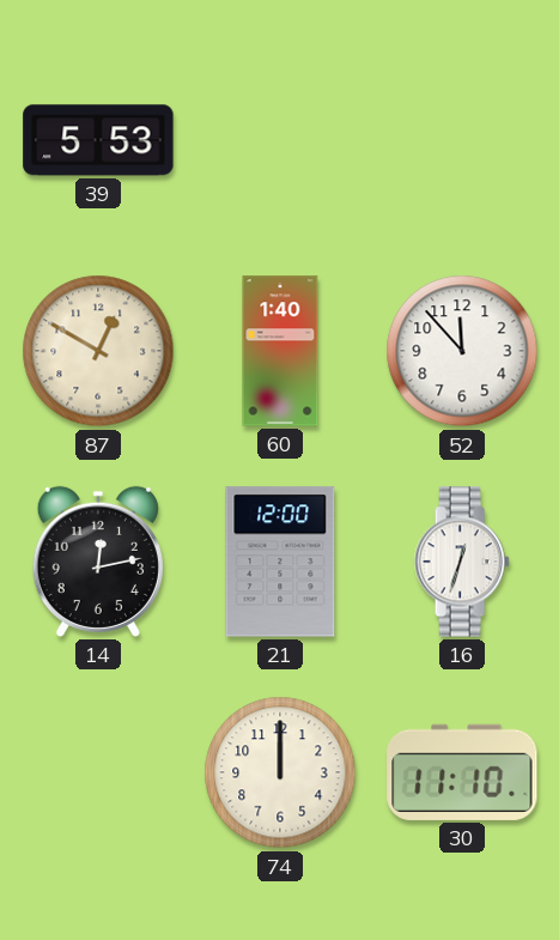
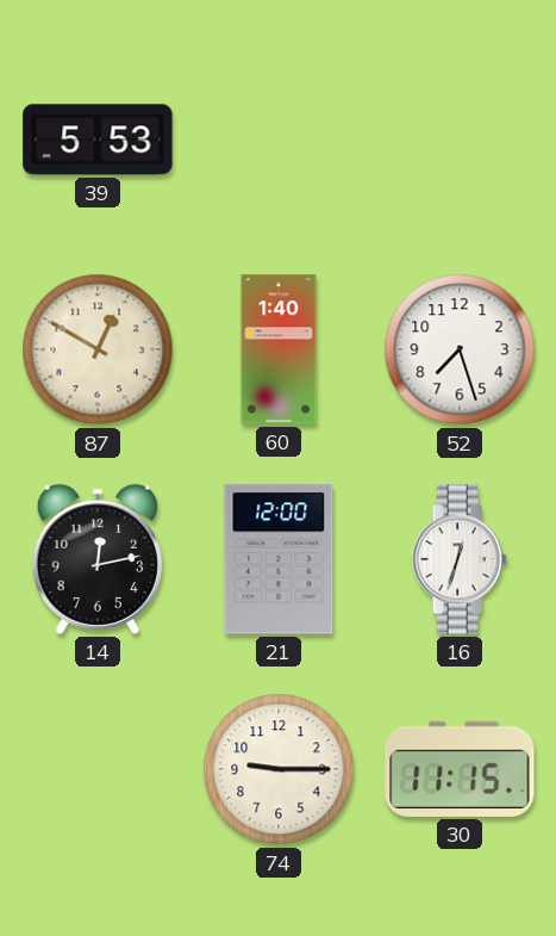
52: 11:53 -> 7:27 (460, 349)
74: 12:00 -> 9:15 (279, 769)
30: 11:10 -> 11:15 (460, 769)
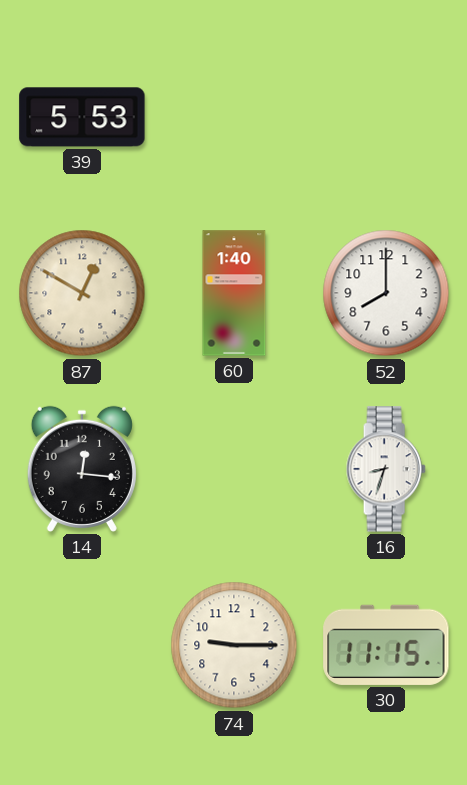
52: 7:27 -> 8:00 (386, 293)
14: 12:13 -> 12:16 (82, 469)
21: 12:00 -> none (279, 559)
16: 12:33 -> 8:33 (386, 469)
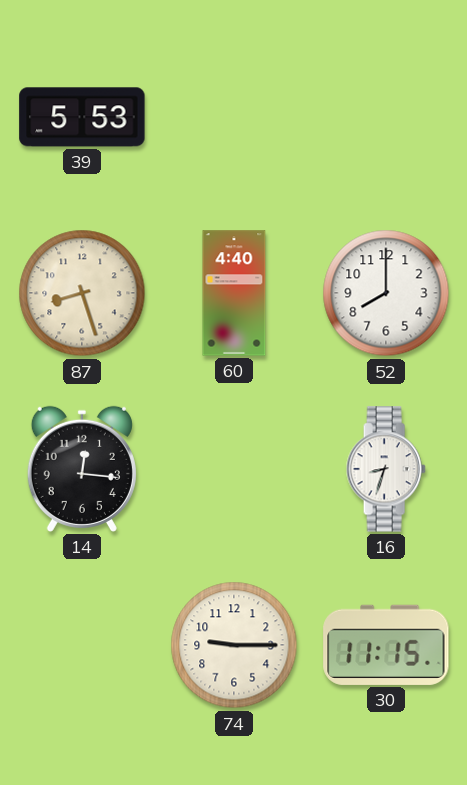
87: 12:50 -> 8:27 (82, 293)
60: 1:40 -> 4:40 (234, 293)
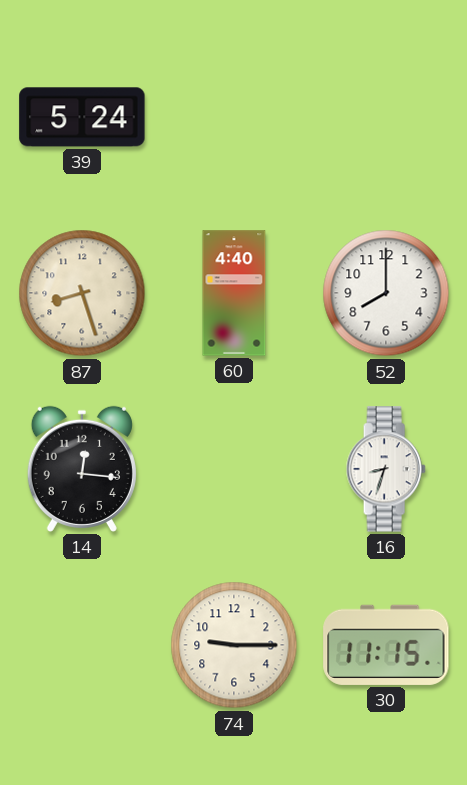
39: 5:53 -> 5:24 (82, 117)
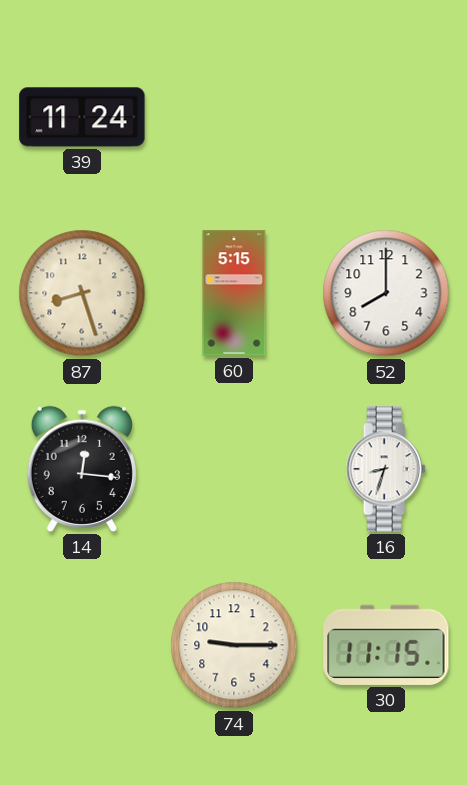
39: 5:24 -> 11:24 (82, 117)
60: 4:40 -> 5:15 (234, 293)
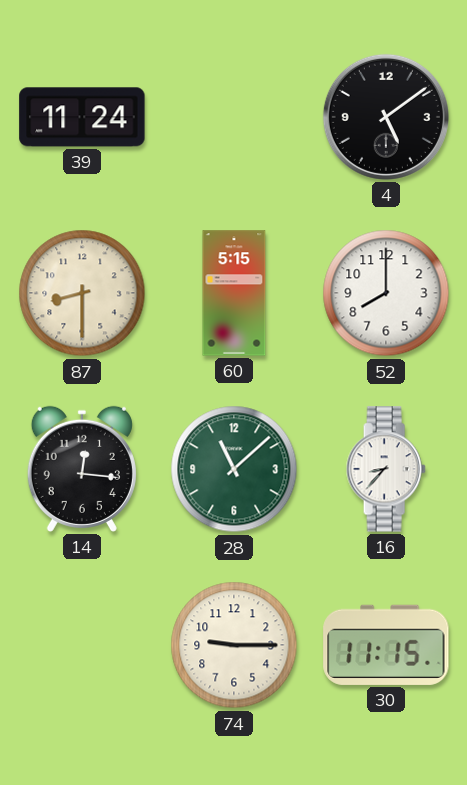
4: none -> 5:09 (386, 117)
87: 8:27 -> 8:30 (82, 293)
28: none -> 11:08 (234, 469)
16: 8:33 -> 8:37 (386, 469)
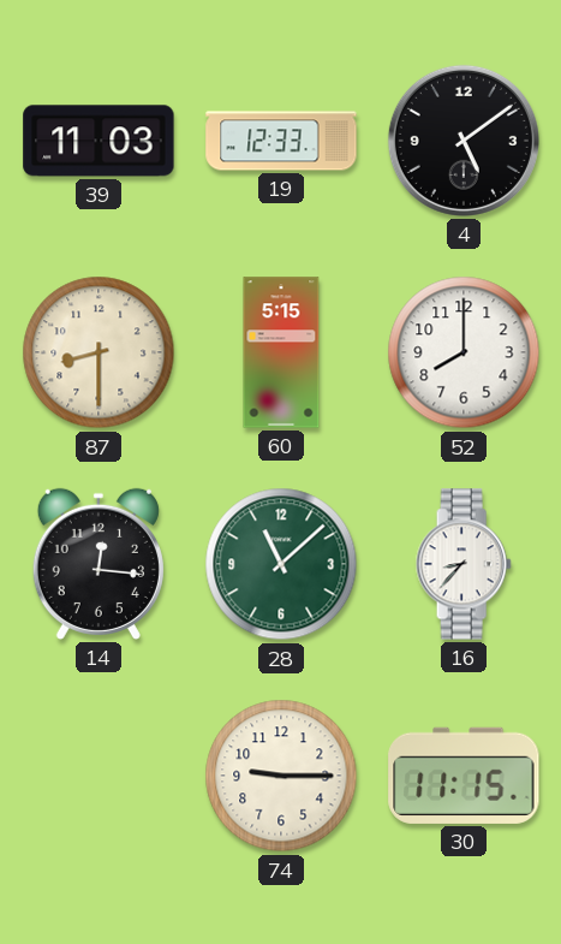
39: 11:24 -> 11:03 (99, 141)
19: none -> 12:33 (281, 141)
